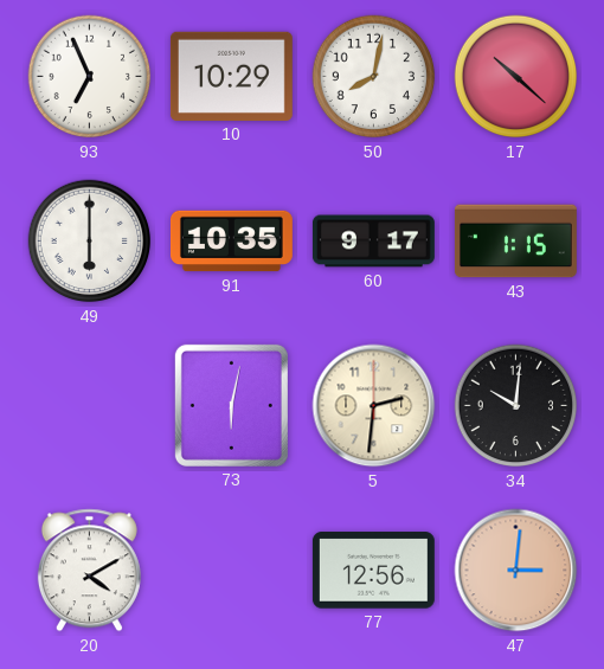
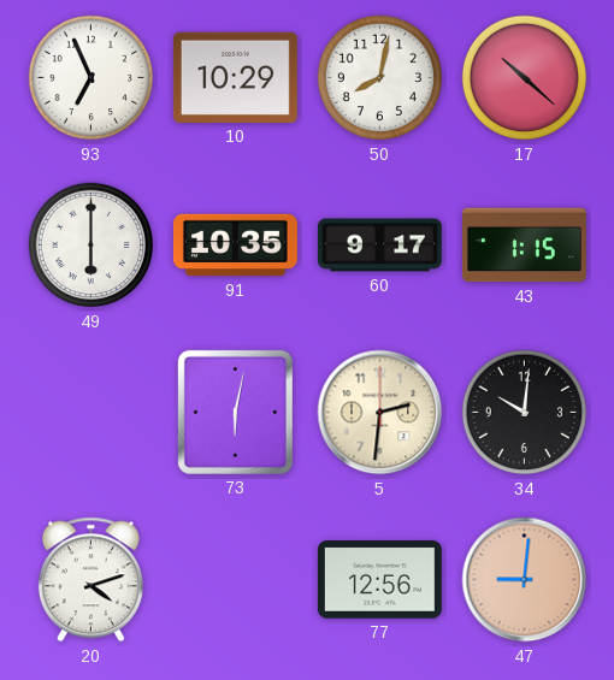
20: 4:10 -> 4:12 (90, 580)
47: 3:01 -> 9:01 (525, 580)
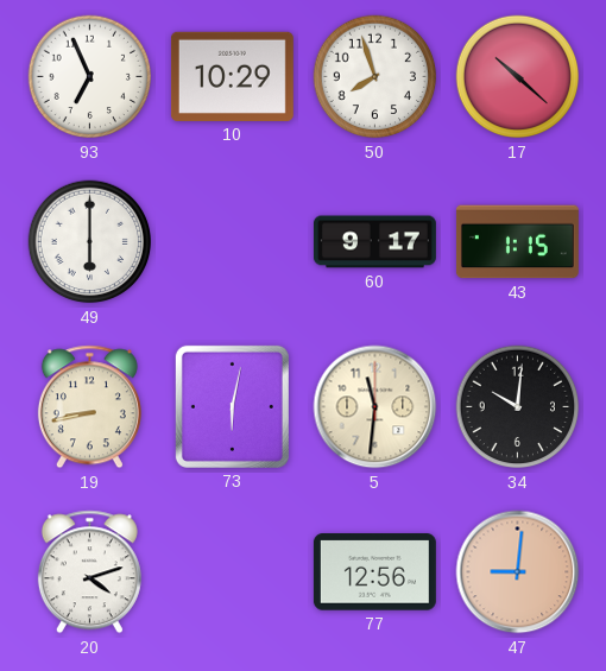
50: 8:02 -> 7:57 (375, 77)
91: 10:35 -> none (235, 246)
19: none -> 8:43 (89, 407)
5: 2:31 -> 11:31 (375, 407)
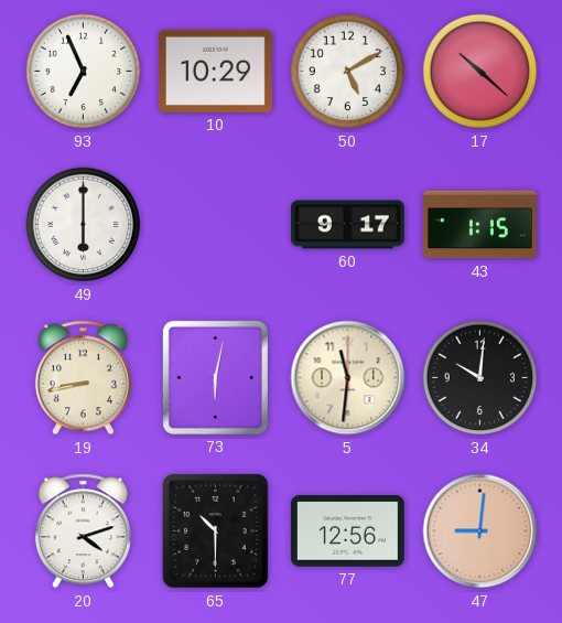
50: 7:57 -> 5:10 (348, 72)
65: none -> 10:30 (216, 531)
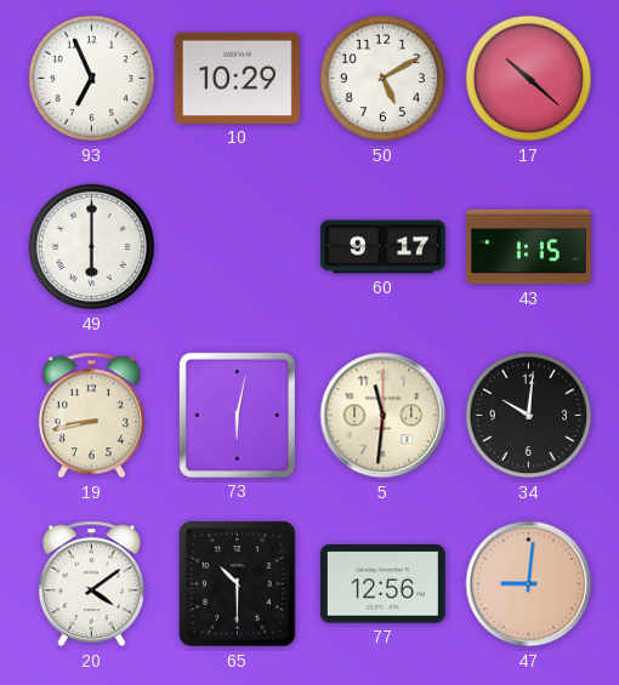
20: 4:12 -> 4:09 (91, 584)
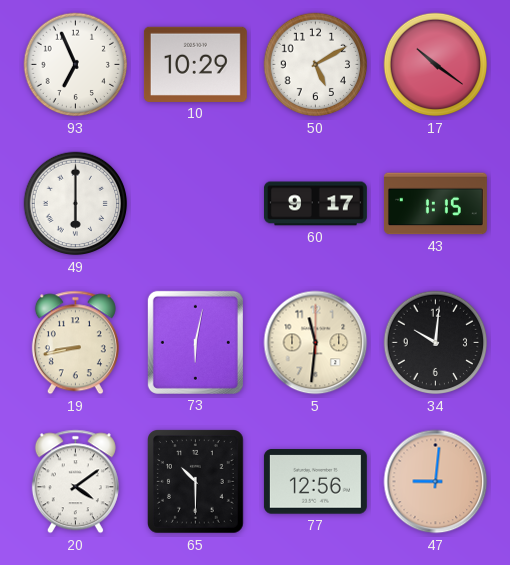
17: 10:22 -> 10:21 (436, 65)
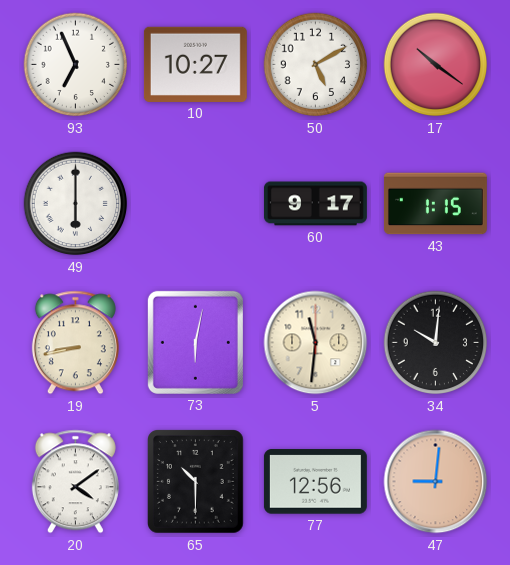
10: 10:29 -> 10:27 (195, 64)
